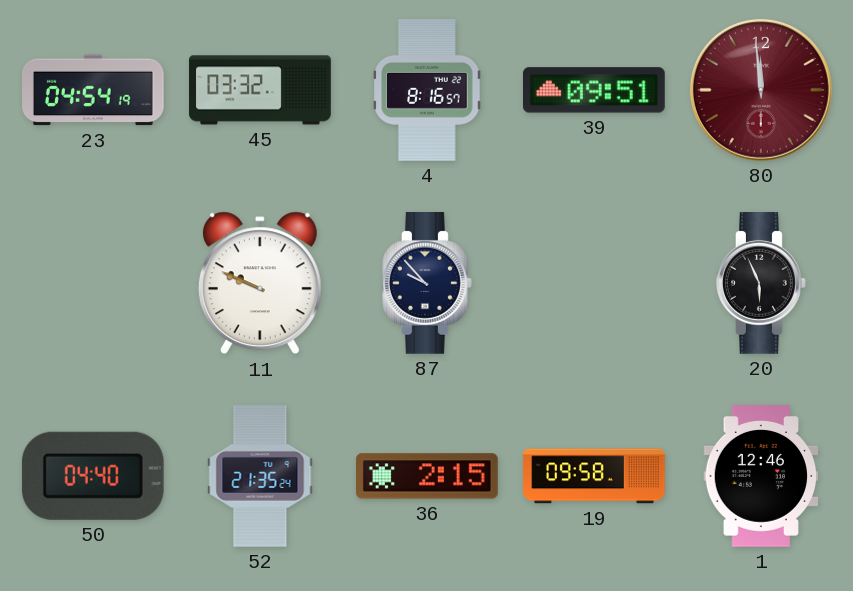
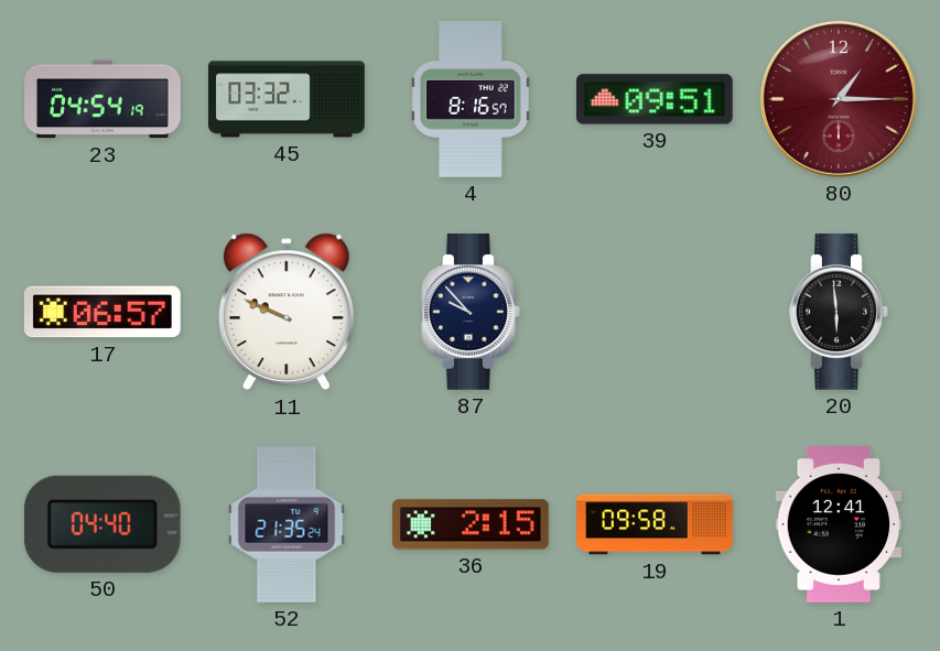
80: 11:59 -> 1:15 (839, 99)
17: none -> 06:57 (102, 312)
20: 5:56 -> 5:59 (840, 313)
1: 12:46 -> 12:41 (839, 525)
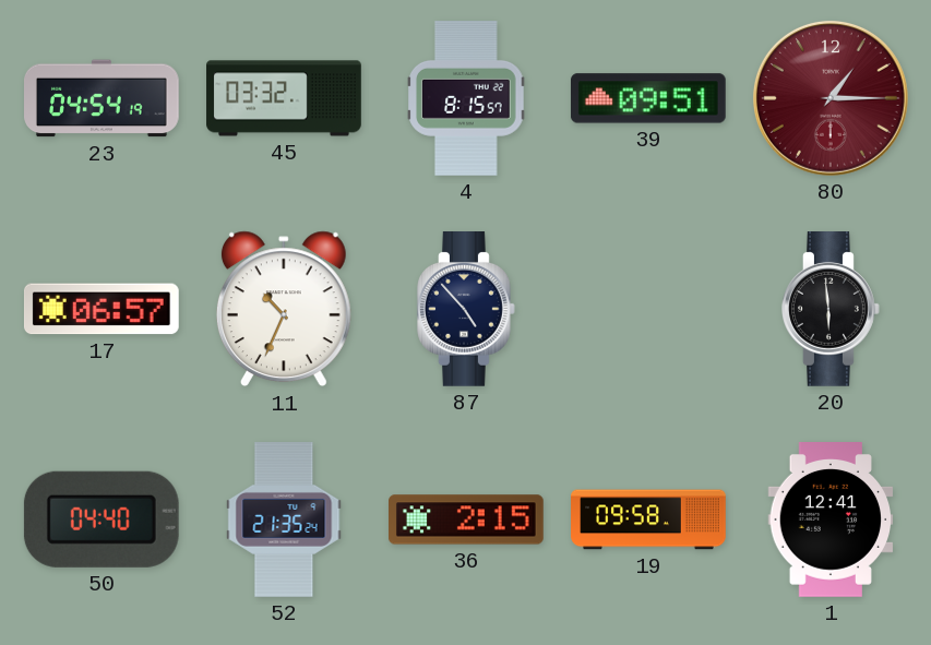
4: 8:16 -> 8:15 (466, 99)
11: 9:49 -> 10:34 (284, 309)
87: 9:53 -> 4:53 (467, 310)
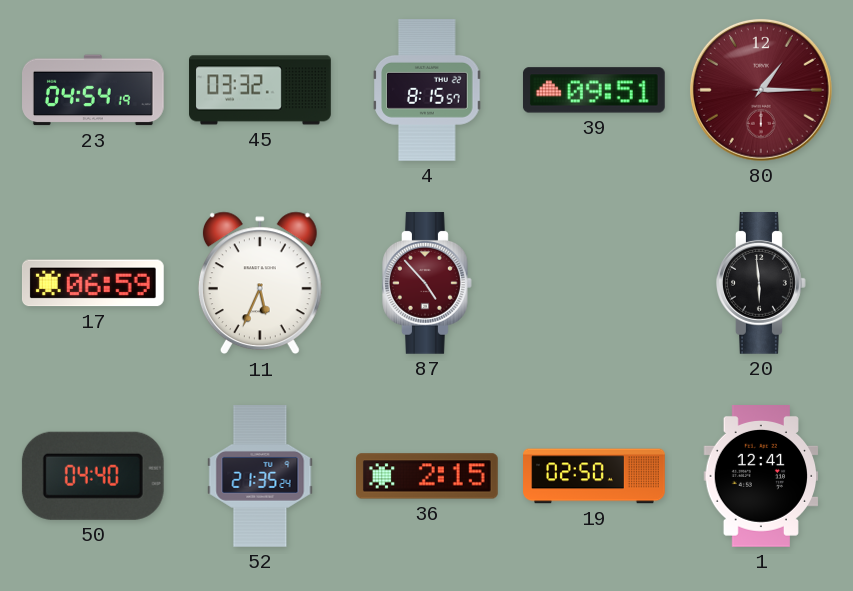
17: 06:57 -> 06:59 (93, 283)
11: 10:34 -> 5:34 (260, 283)
87 dial: navy -> burgundy (428, 284)
19: 09:58 -> 02:50 (594, 476)
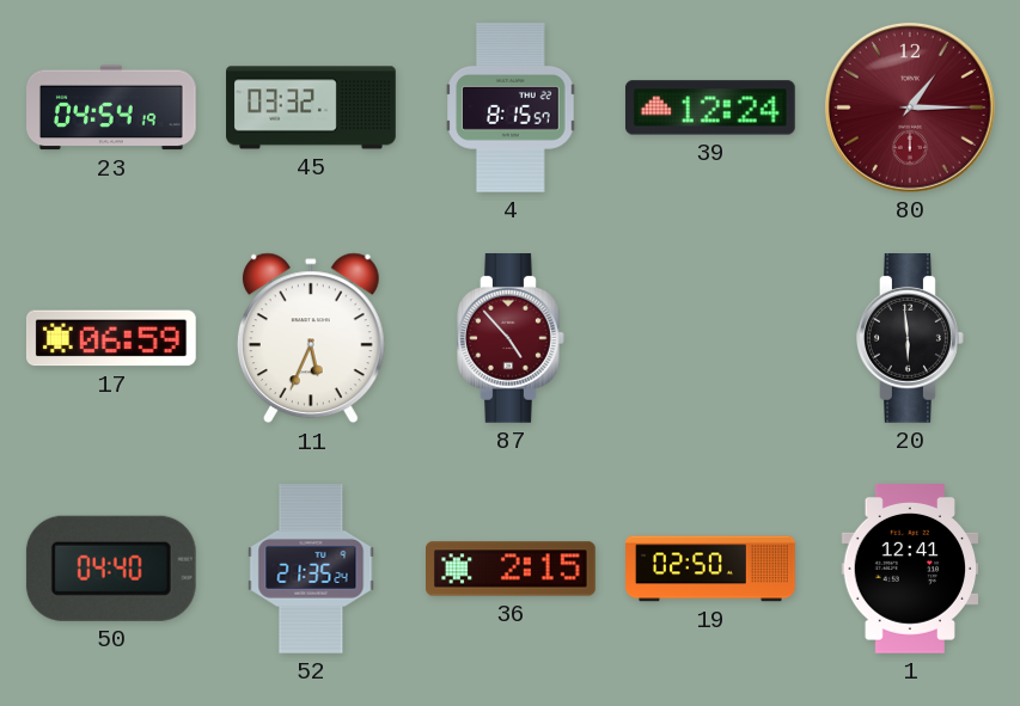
39: 09:51 -> 12:24 (710, 108)
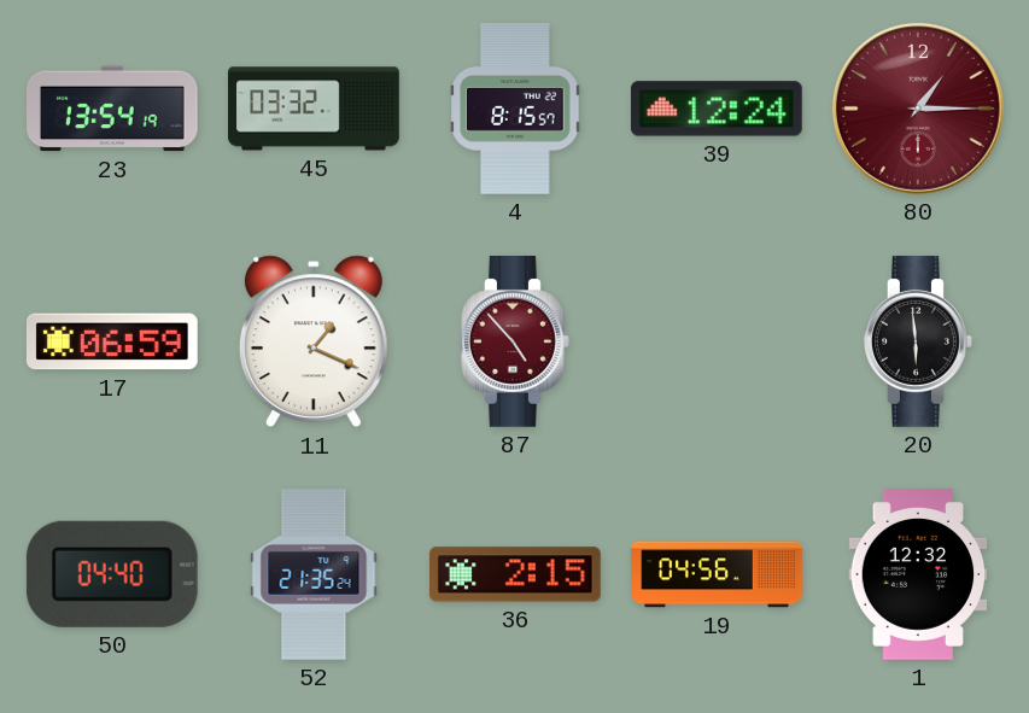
23: 04:54 -> 13:54 (113, 109)
11: 5:34 -> 1:19 (314, 341)
19: 02:50 -> 04:56 (717, 574)
1: 12:41 -> 12:32 (918, 575)
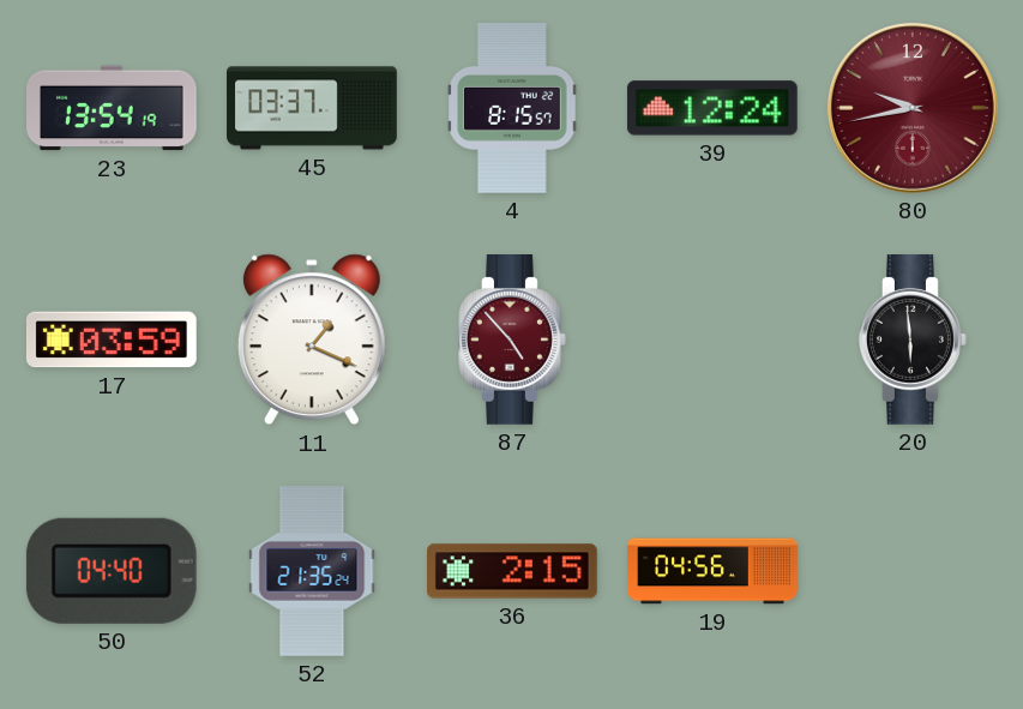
45: 03:32 -> 03:37 (312, 108)
80: 1:15 -> 9:43 (913, 108)
17: 06:59 -> 03:59 (112, 340)
1: 12:32 -> none (918, 575)
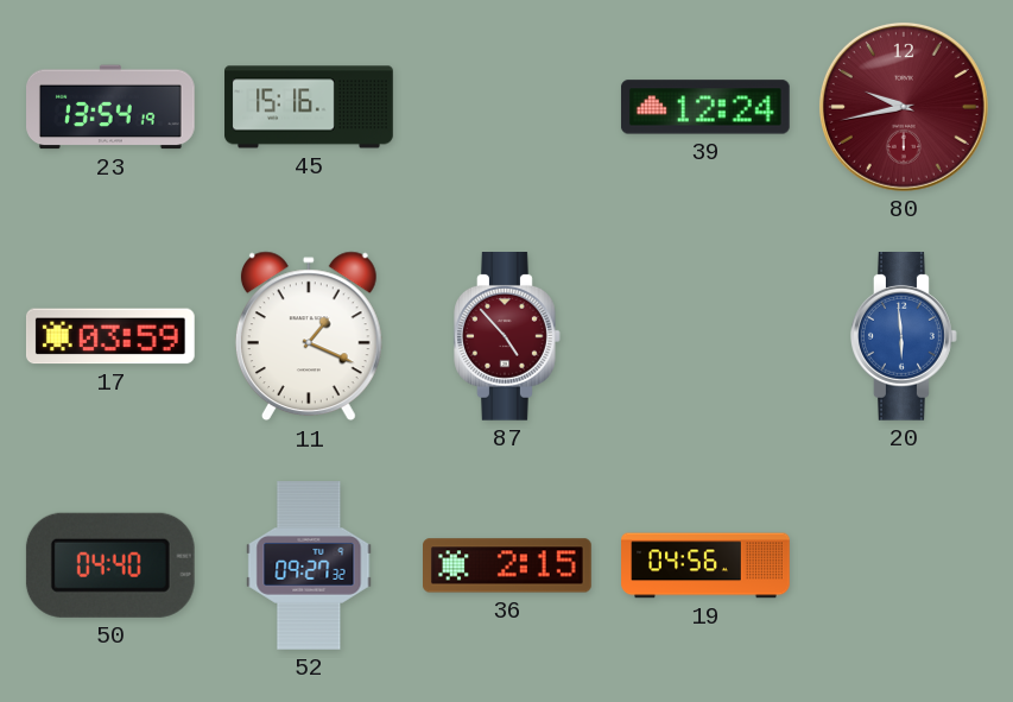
45: 03:37 -> 15:16 (309, 107)
4: 8:15 -> none (512, 109)
20 dial: black -> blue (905, 337)
52: 21:35 -> 09:27 (309, 565)
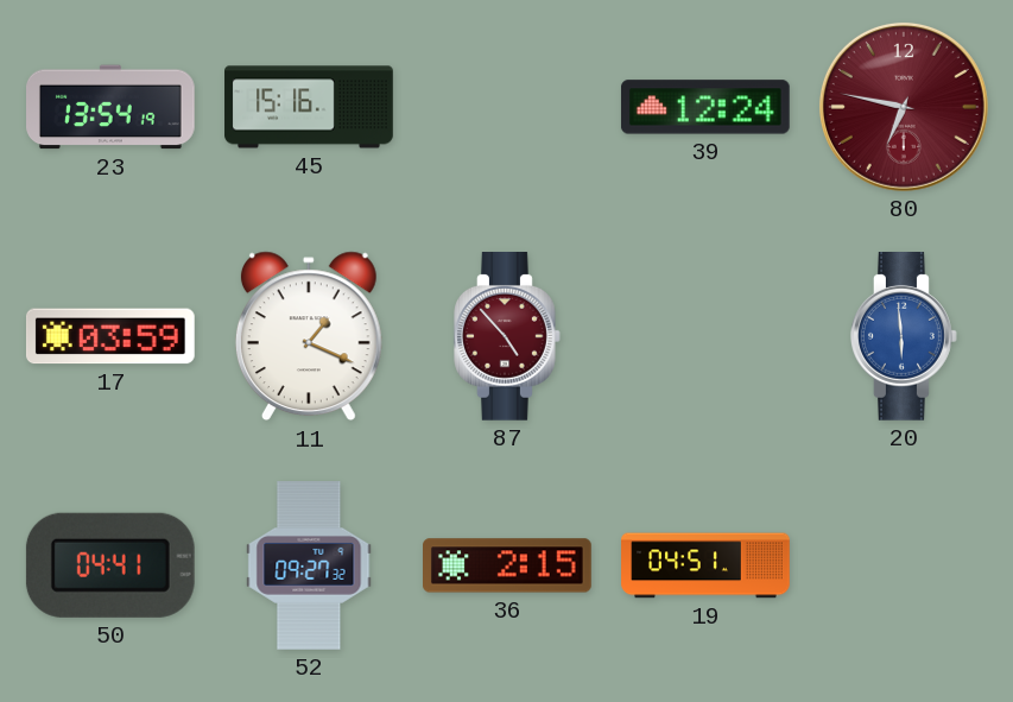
80: 9:43 -> 6:47 (904, 107)
50: 04:40 -> 04:41 (110, 565)
19: 04:56 -> 04:51 (705, 565)
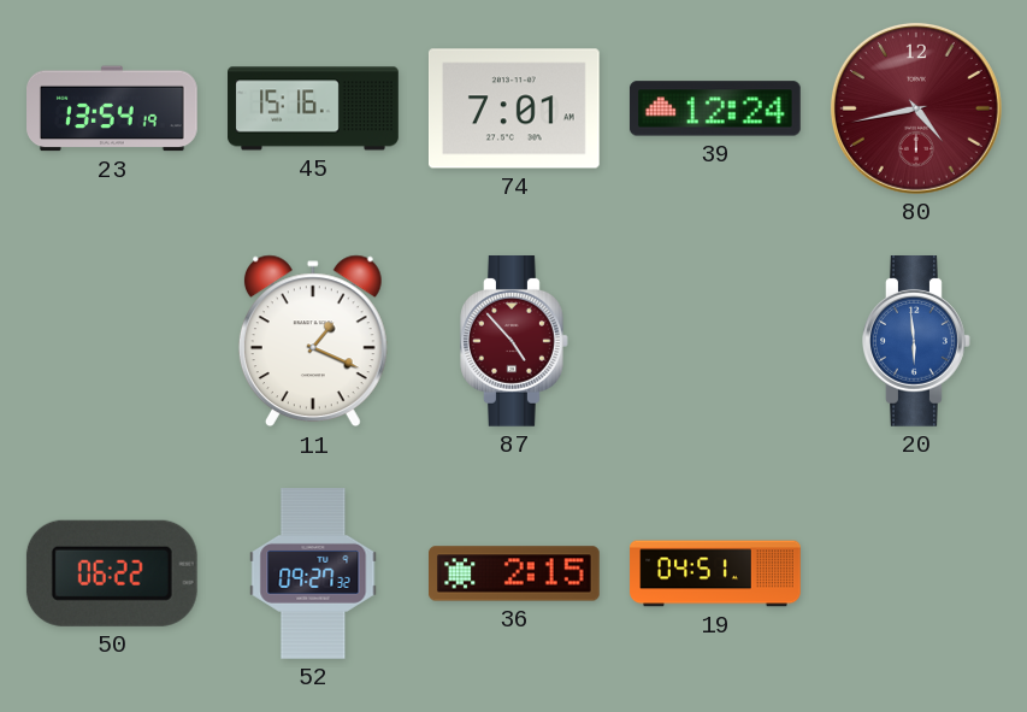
74: none -> 7:01 (514, 108)
80: 6:47 -> 4:43 (916, 108)
17: 03:59 -> none (110, 336)
50: 04:41 -> 06:22 (112, 573)
